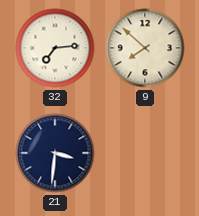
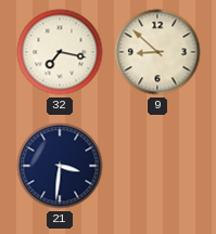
32: 7:14 -> 7:17 (60, 52)
9: 7:52 -> 8:52 (157, 52)
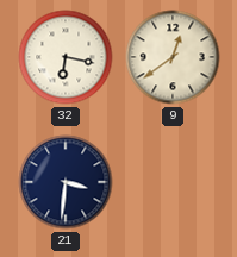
32: 7:17 -> 6:17 (66, 57)
9: 8:52 -> 12:39 (173, 57)
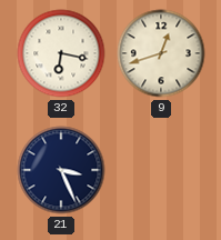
9: 12:39 -> 12:42 (161, 53)
21: 3:31 -> 3:26 (61, 170)
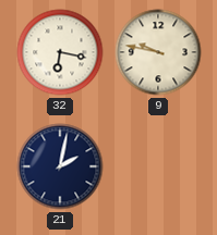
9: 12:42 -> 9:47 (158, 52)
21: 3:26 -> 2:02 (60, 166)
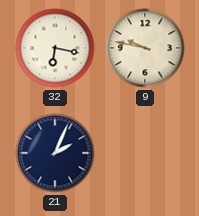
21: 2:02 -> 2:04 (55, 153)
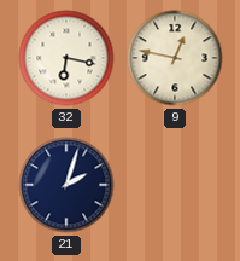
9: 9:47 -> 12:47 (175, 58)
21: 2:04 -> 2:03 (66, 185)
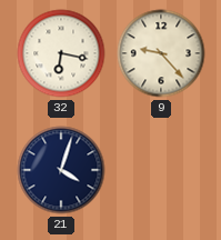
9: 12:47 -> 9:23 (161, 53)
21: 2:03 -> 4:03 (61, 170)
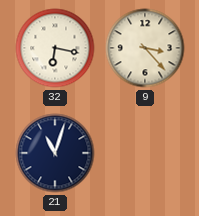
9: 9:23 -> 3:23 (145, 48)
21: 4:03 -> 11:03 (55, 153)
